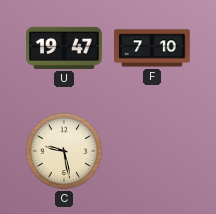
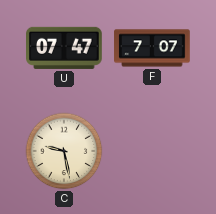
U: 19:47 -> 07:47 (64, 48)
F: 7:10 -> 7:07 (152, 48)
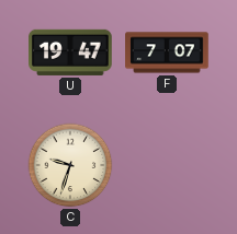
U: 07:47 -> 19:47 (70, 52)
C: 9:28 -> 9:33 (70, 165)
